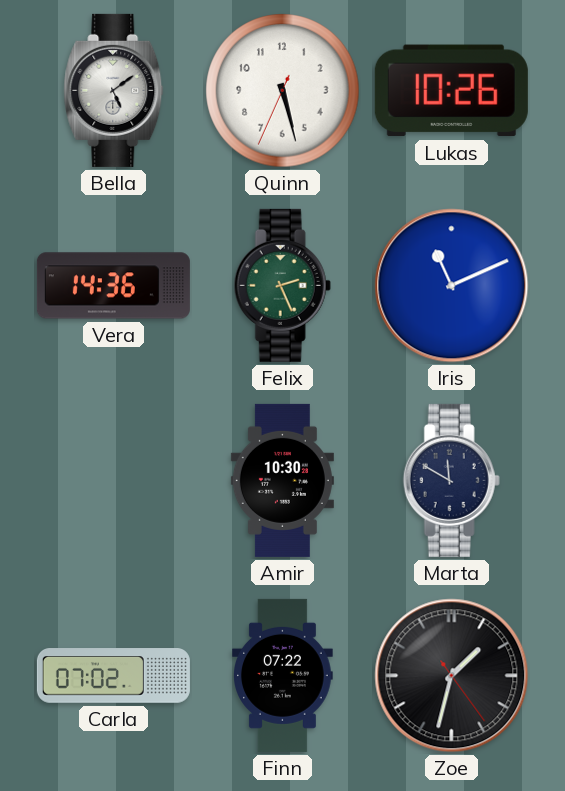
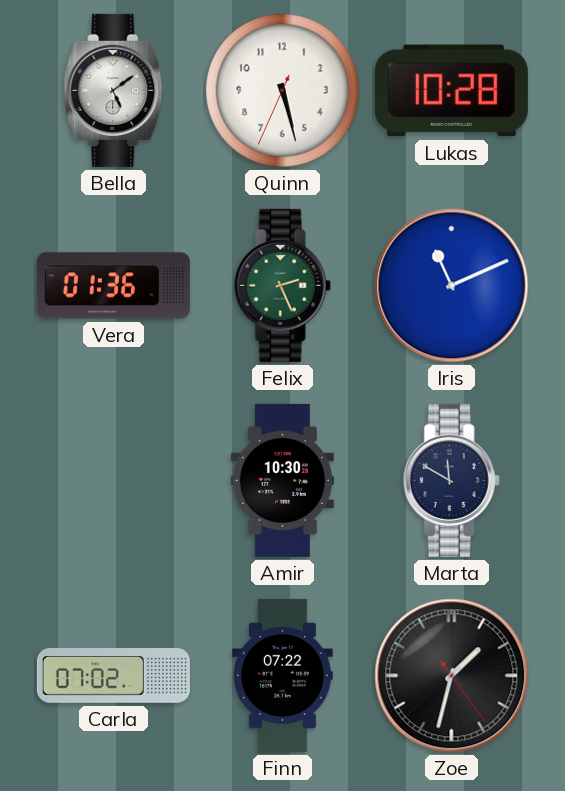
Lukas: 10:26 -> 10:28 (451, 91)
Vera: 14:36 -> 01:36 (113, 286)
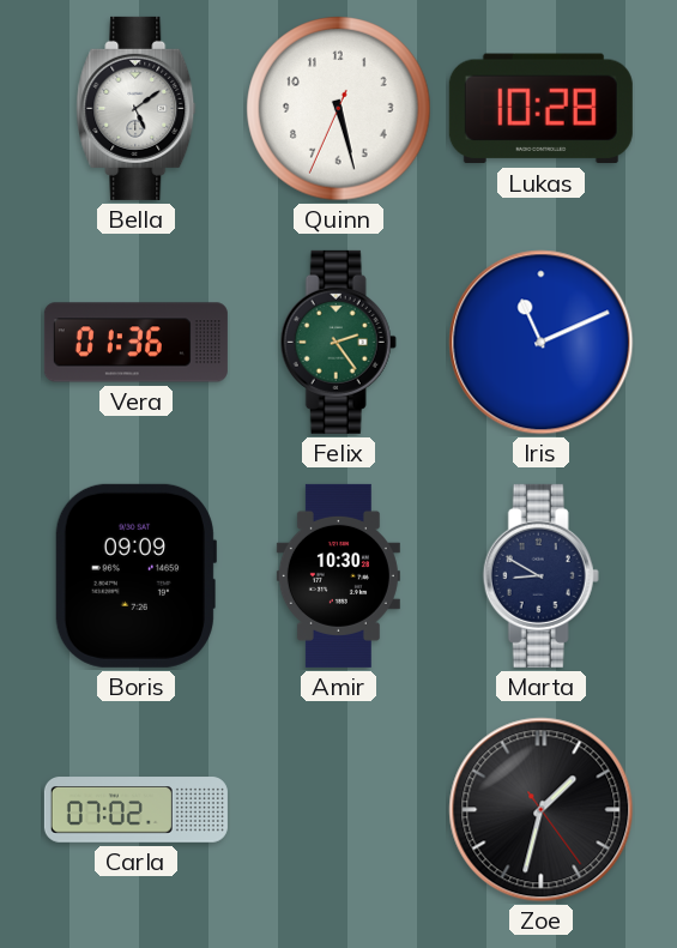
Felix: 2:26 -> 2:24 (338, 342)
Boris: none -> 09:09 (135, 575)
Marta: 11:50 -> 8:50 (540, 575)
Finn: 07:22 -> none (283, 675)
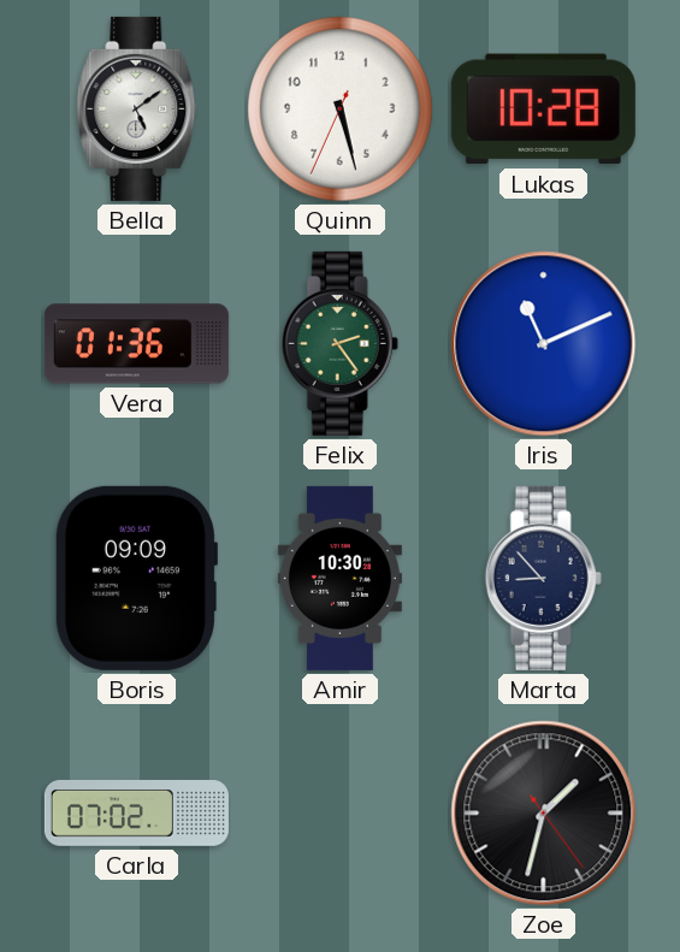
Marta: 8:50 -> 8:53 (543, 578)
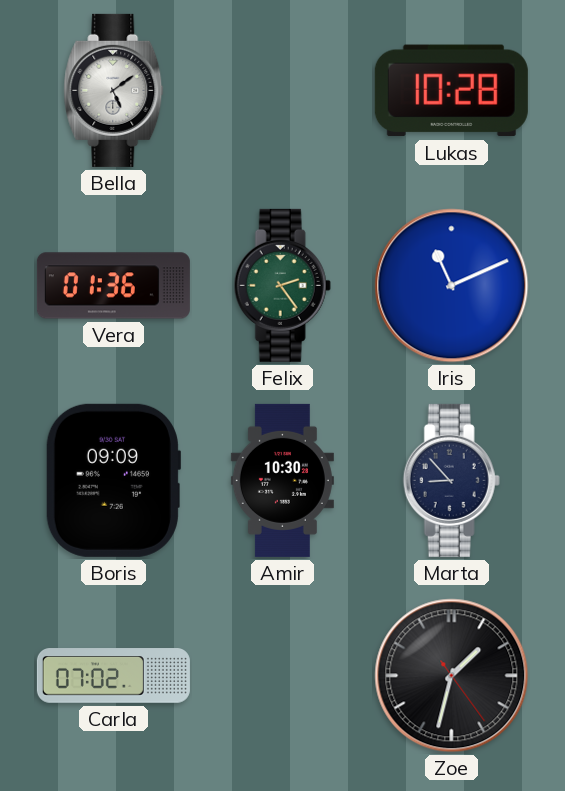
Quinn: 5:27 -> none (341, 110)
